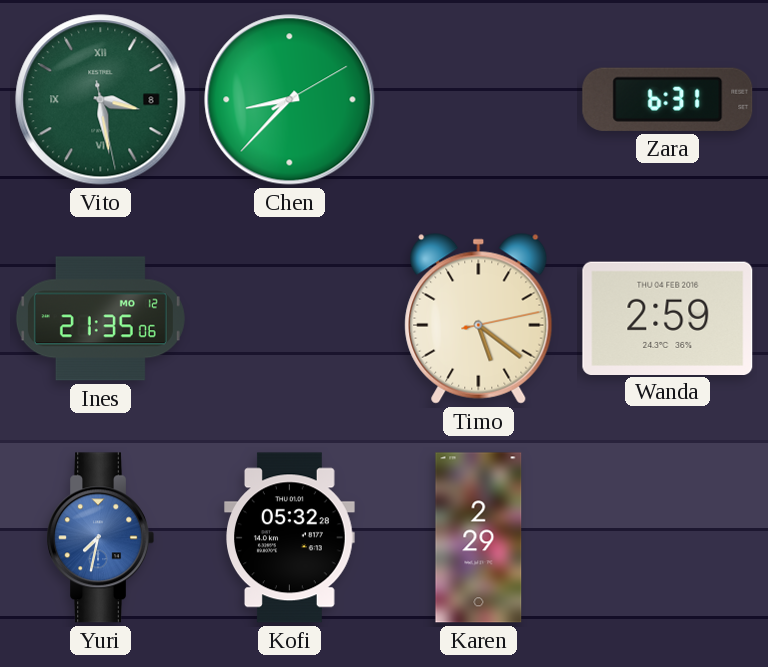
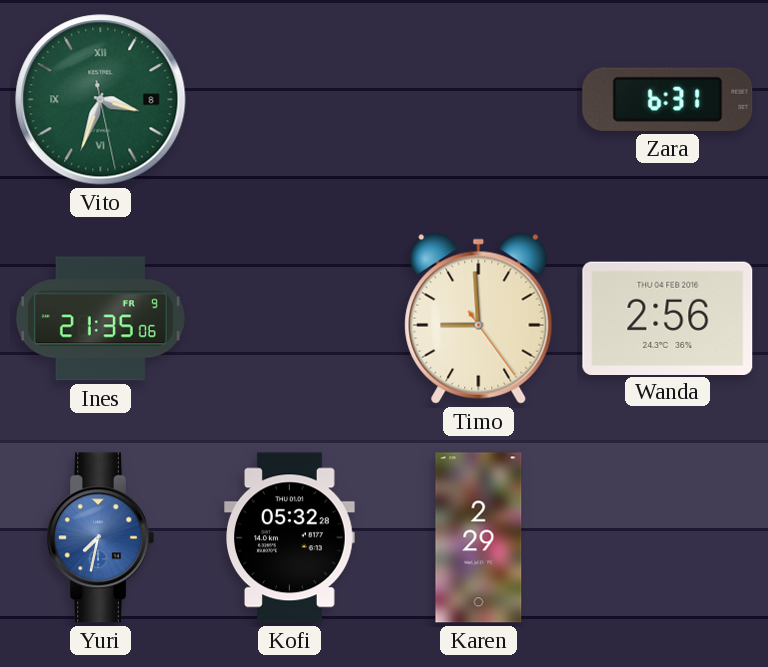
Vito: 3:28 -> 3:33 (101, 100)
Chen: 8:37 -> none (290, 100)
Ines date: MO 12 -> FR 9 (100, 319)
Timo: 5:21 -> 8:59 (479, 318)
Wanda: 2:59 -> 2:56 (668, 318)
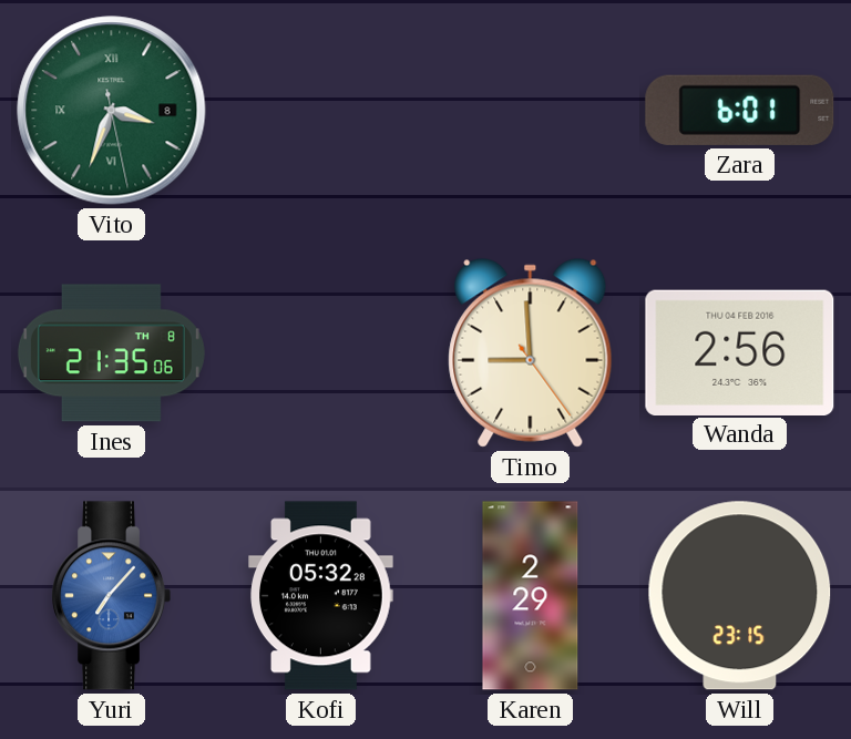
Zara: 6:31 -> 6:01 (740, 110)
Ines date: FR 9 -> TH 8 (111, 353)
Yuri: 7:32 -> 7:07 (111, 596)
Will: none -> 23:15 (740, 596)
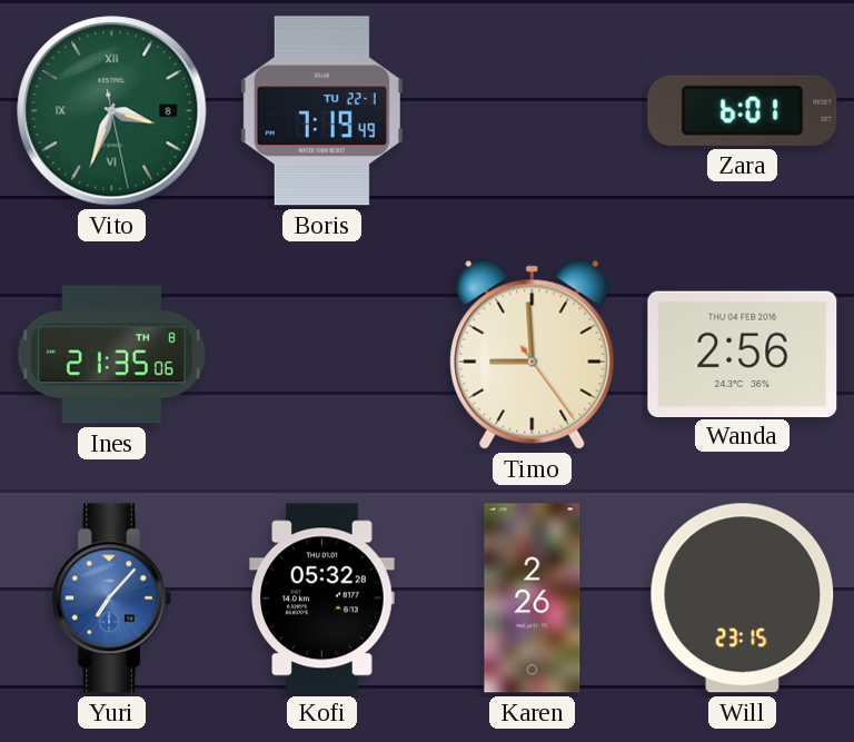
Boris: none -> 7:19 (321, 111)
Karen: 2:29 -> 2:26 (533, 598)
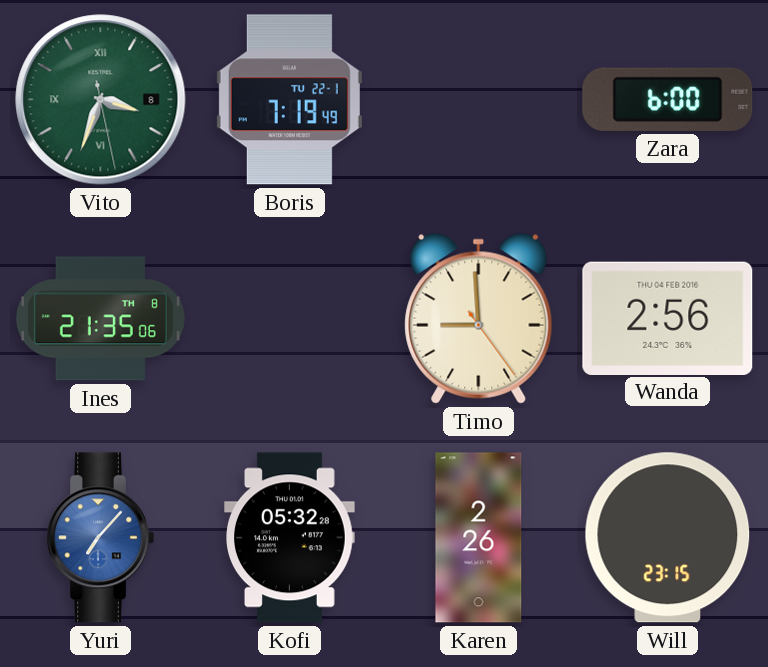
Zara: 6:01 -> 6:00 (668, 99)
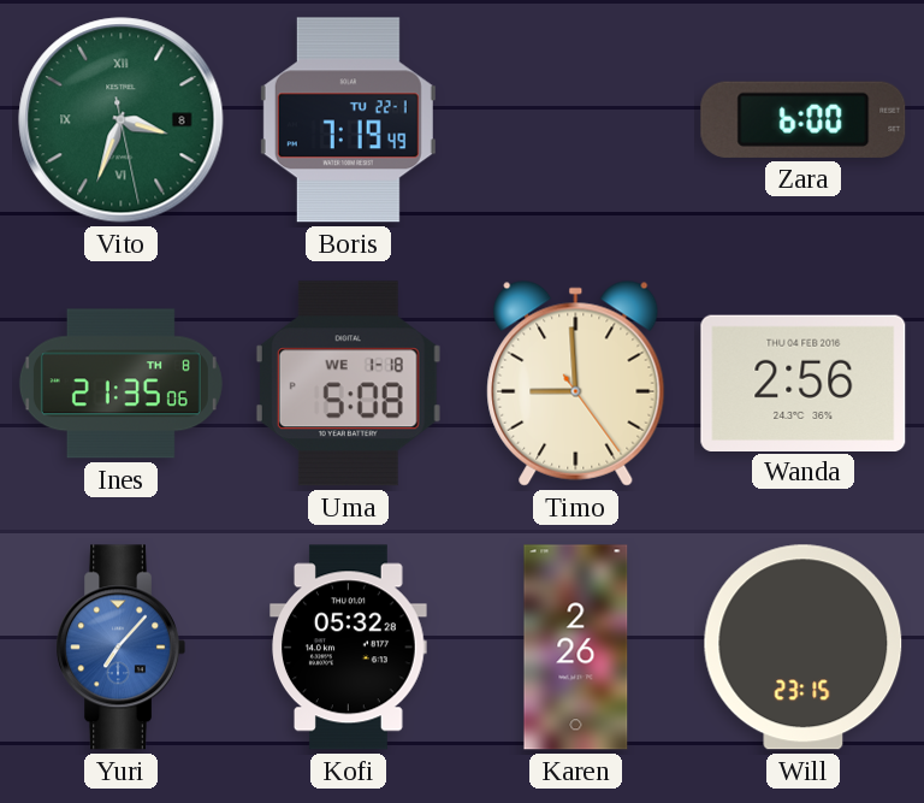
Uma: none -> 5:08 (348, 384)
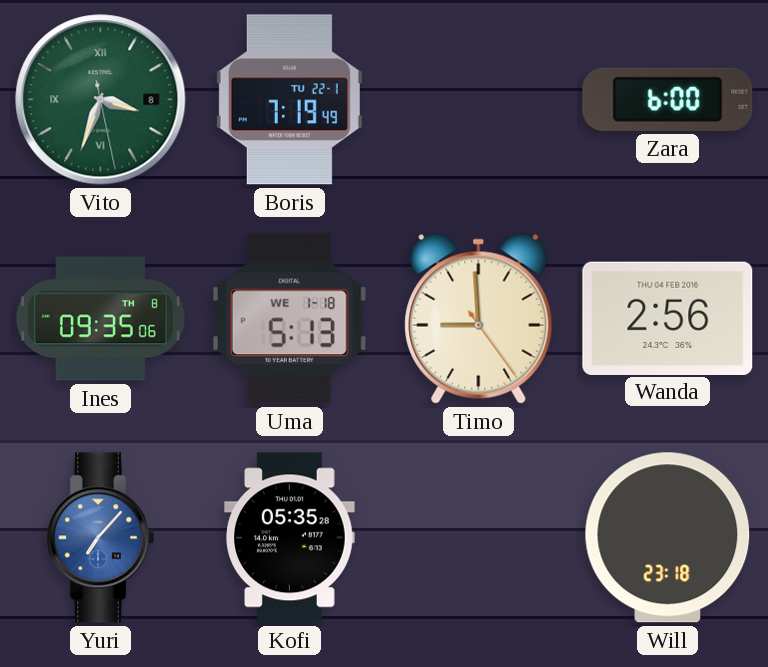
Ines: 21:35 -> 09:35 (100, 319)
Uma: 5:08 -> 5:13 (289, 319)
Kofi: 05:32 -> 05:35 (290, 538)
Karen: 2:26 -> none (576, 648)
Will: 23:15 -> 23:18 (668, 538)
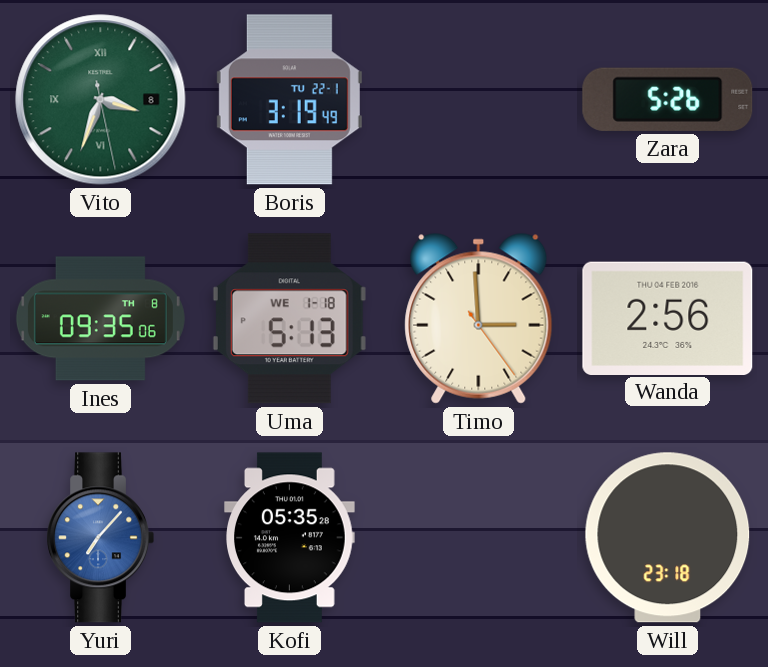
Boris: 7:19 -> 3:19 (289, 100)
Zara: 6:00 -> 5:26 (668, 99)
Timo: 8:59 -> 2:59 (479, 318)
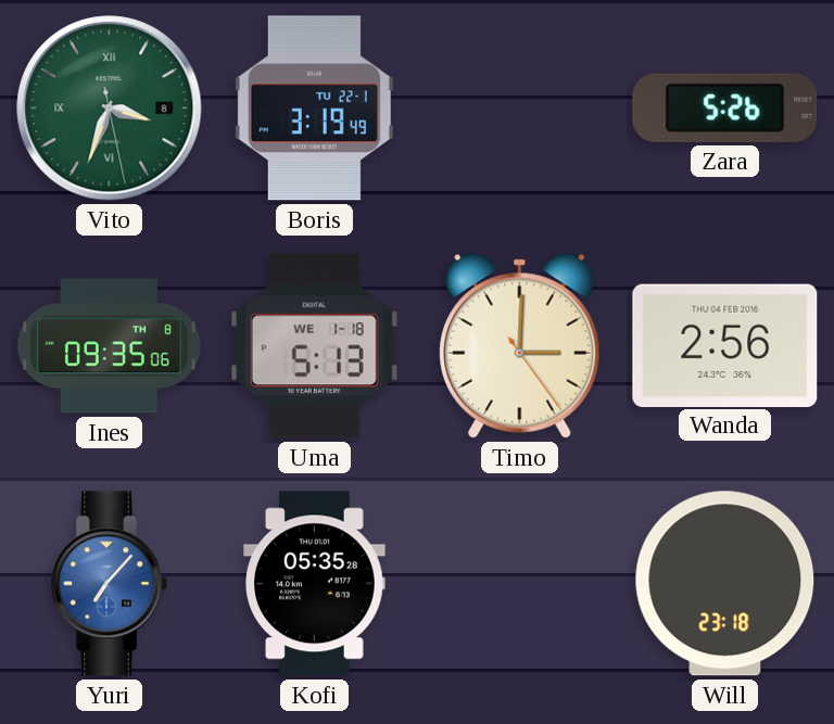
Timo: 2:59 -> 3:00 (520, 345)
